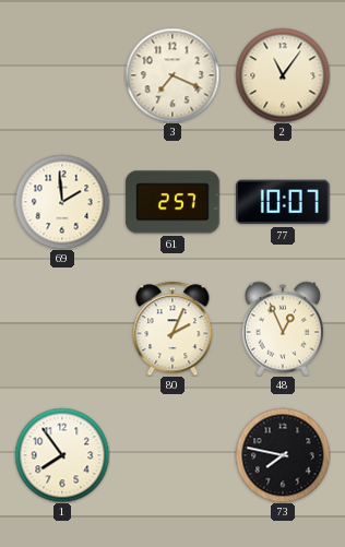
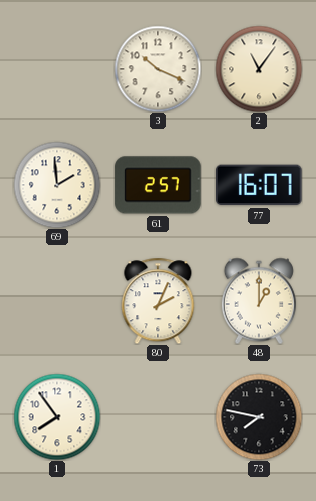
3: 7:19 -> 10:19 (158, 69)
77: 10:07 -> 16:07 (260, 185)
48: 12:56 -> 1:00 (259, 301)
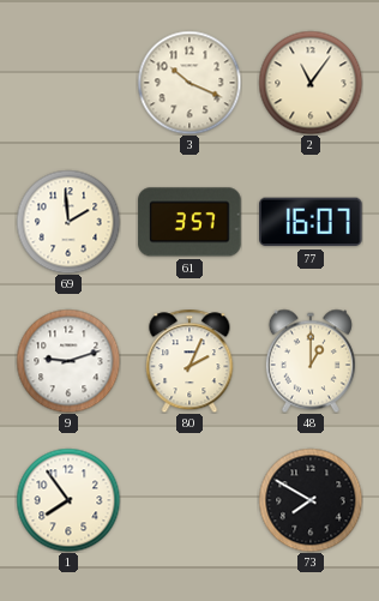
61: 2:57 -> 3:57 (189, 222)
9: none -> 9:12 (68, 361)
73: 7:47 -> 7:50 (311, 500)
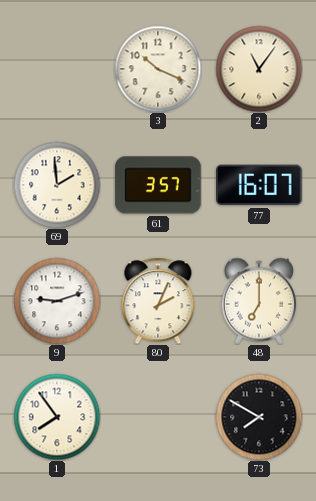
48: 1:00 -> 7:00 (259, 301)
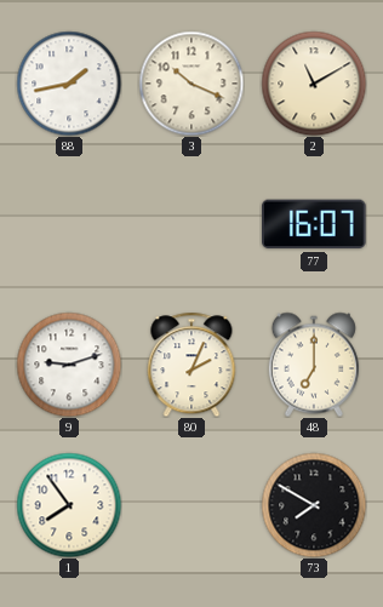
88: none -> 1:43 (69, 84)
2: 11:06 -> 11:10 (314, 84)
69: 1:59 -> none (57, 185)
61: 3:57 -> none (158, 185)
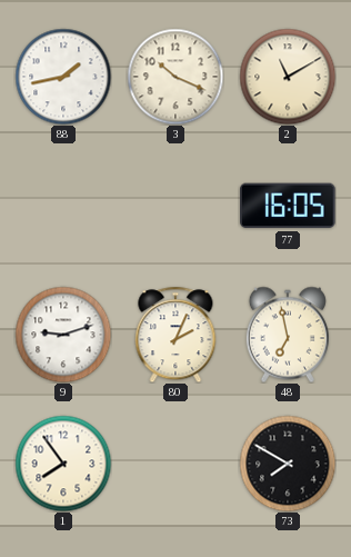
77: 16:07 -> 16:05 (289, 206)
48: 7:00 -> 6:58 (288, 335)
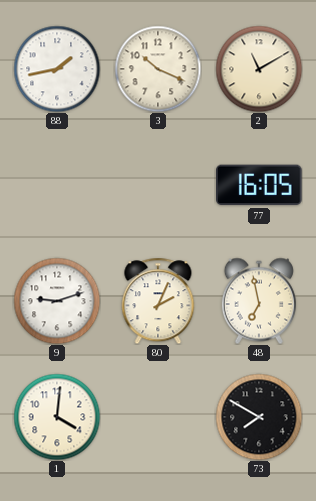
1: 7:54 -> 4:01 (57, 417)
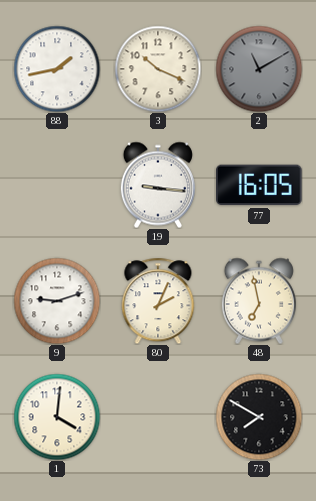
2 dial: cream -> grey (259, 69)
19: none -> 9:16 (158, 185)
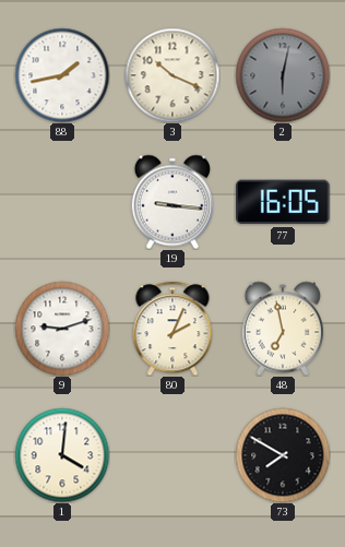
2: 11:10 -> 6:02 (283, 75)
